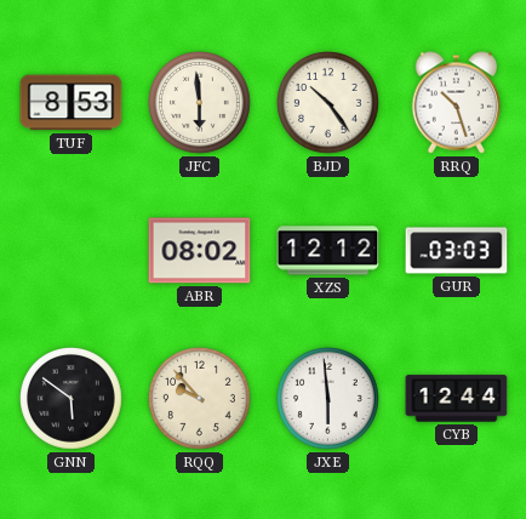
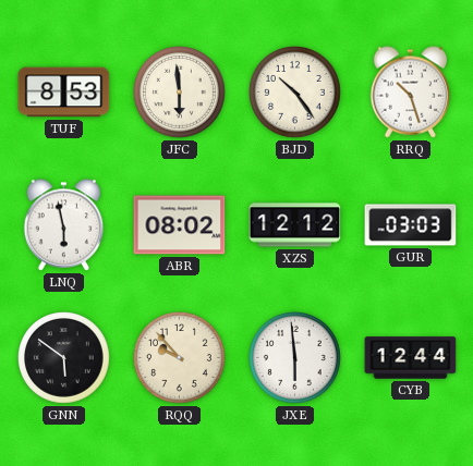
LNQ: none -> 5:58 (64, 225)
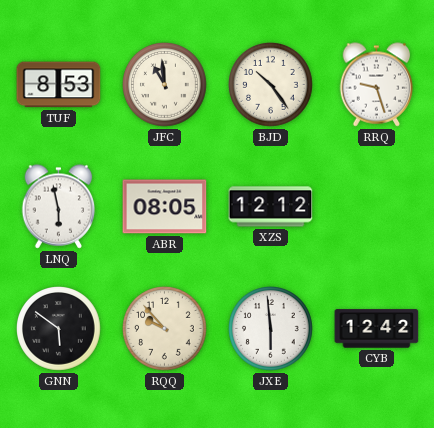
JFC: 5:59 -> 10:59 (165, 85)
RRQ: 10:27 -> 9:27 (377, 85)
ABR: 08:02 -> 08:05 (165, 207)
GUR: 03:03 -> none (411, 225)
CYB: 12:44 -> 12:42 (377, 329)
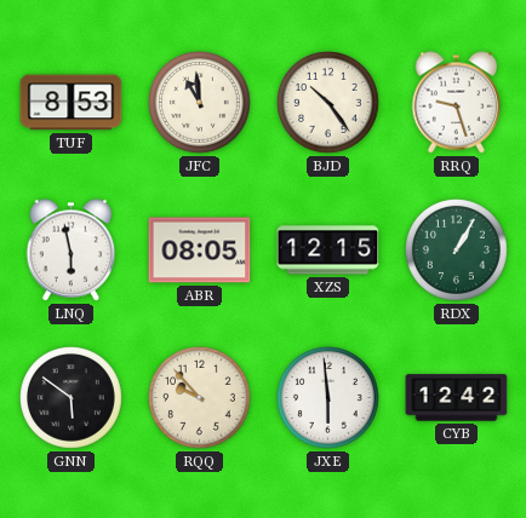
XZS: 12:12 -> 12:15 (328, 251)
RDX: none -> 1:05 (457, 251)
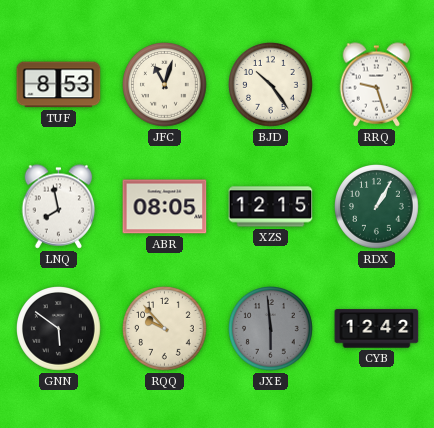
JFC: 10:59 -> 11:03 (165, 85)
LNQ: 5:58 -> 7:58 (59, 207)
JXE dial: white -> grey (271, 329)
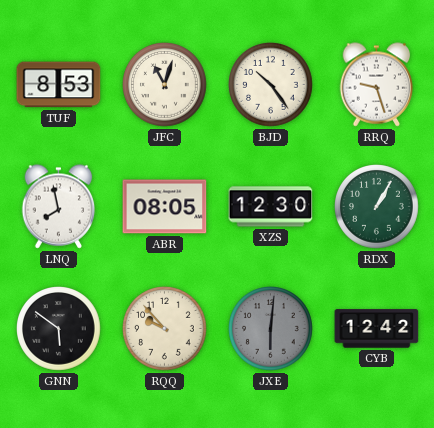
XZS: 12:15 -> 12:30 (271, 207)
JXE: 5:59 -> 6:01 (271, 329)
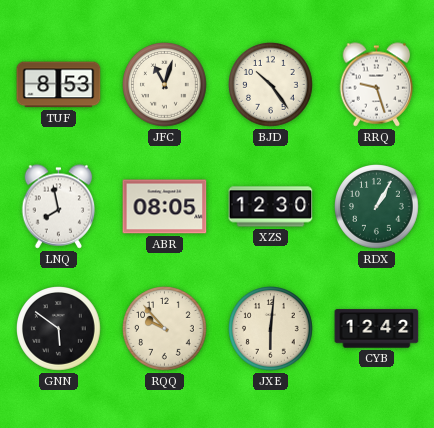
JXE dial: grey -> cream (271, 329)
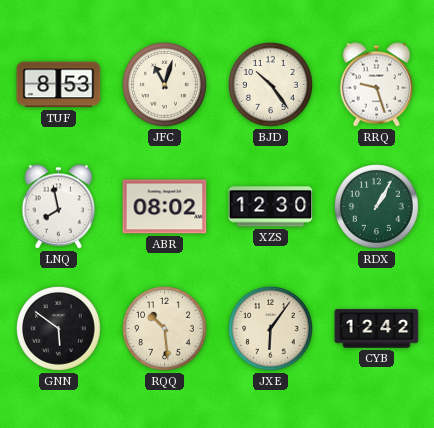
ABR: 08:05 -> 08:02 (165, 207)
RQQ: 9:53 -> 10:29 (165, 329)
JXE: 6:01 -> 6:06 (271, 329)
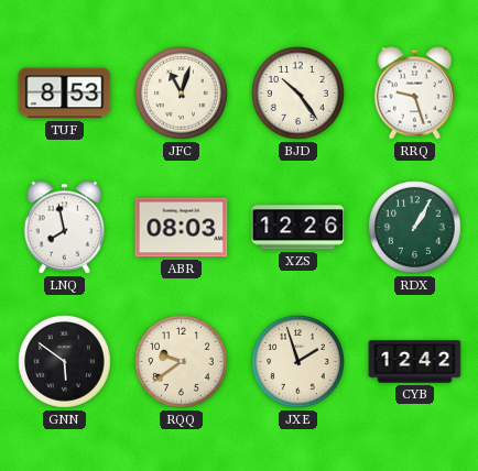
ABR: 08:02 -> 08:03 (182, 228)
XZS: 12:30 -> 12:26 (298, 228)
RQQ: 10:29 -> 9:39 (182, 362)
JXE: 6:06 -> 1:57 (298, 362)
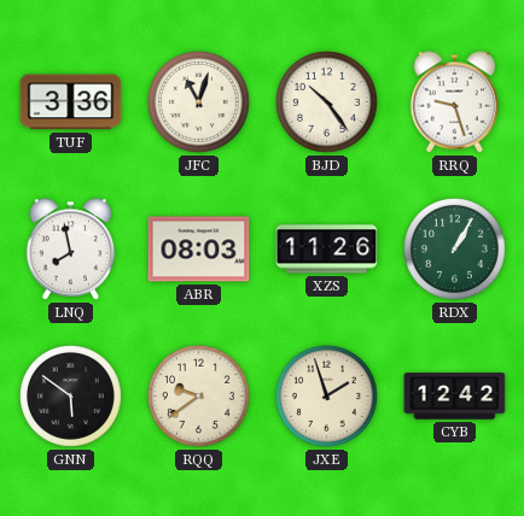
TUF: 8:53 -> 3:36 (71, 102)
XZS: 12:26 -> 11:26 (327, 250)
